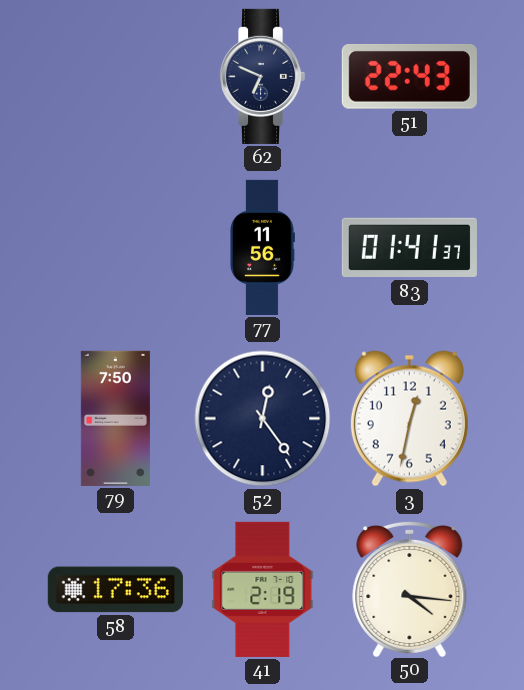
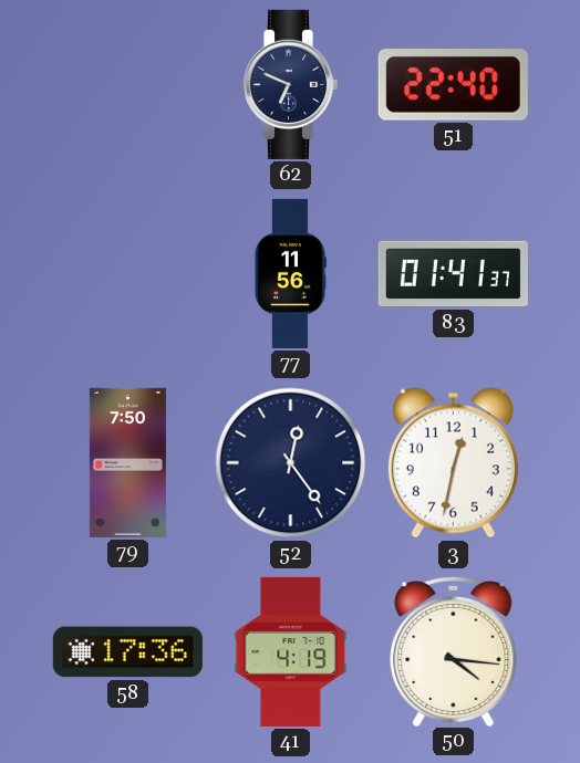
51: 22:43 -> 22:40 (453, 85)
41: 2:19 -> 4:19 (291, 651)
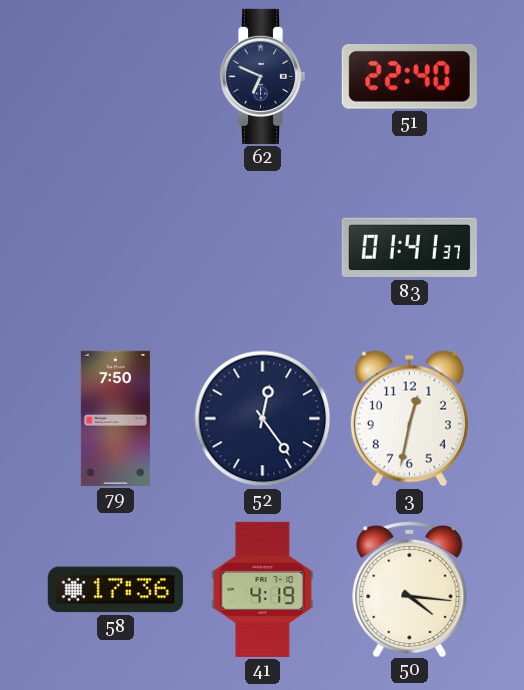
77: 11:56 -> none (291, 273)
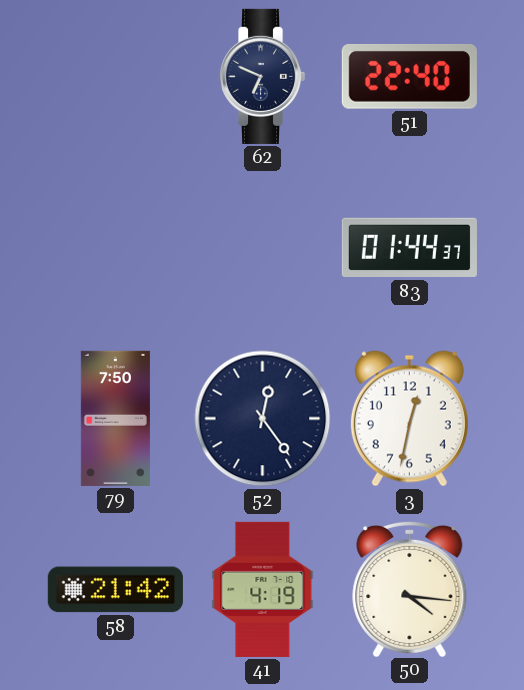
83: 01:41 -> 01:44 (409, 248)
58: 17:36 -> 21:42 (115, 590)
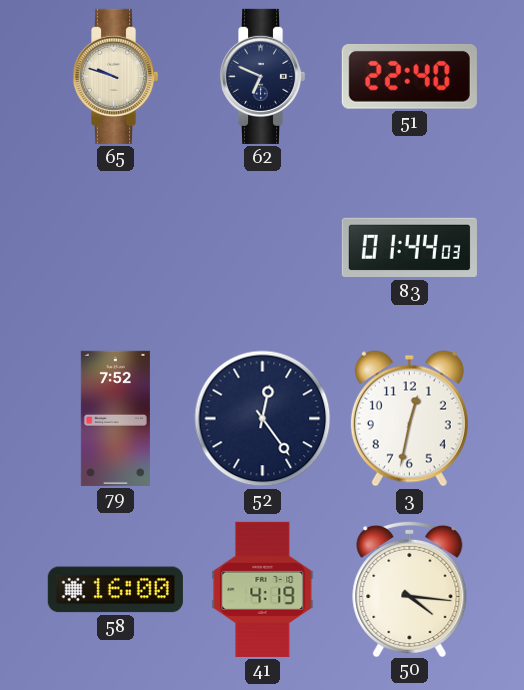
65: none -> 9:48 (115, 76)
83: 01:44:37 -> 01:44:03 (409, 248)
79: 7:50 -> 7:52 (115, 418)
58: 21:42 -> 16:00 (115, 590)
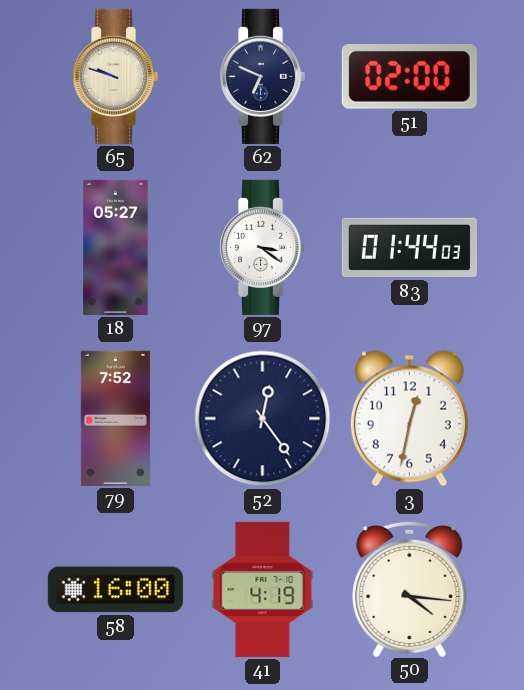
51: 22:40 -> 02:00 (409, 77)
18: none -> 05:27 (116, 247)
97: none -> 3:21 (262, 247)
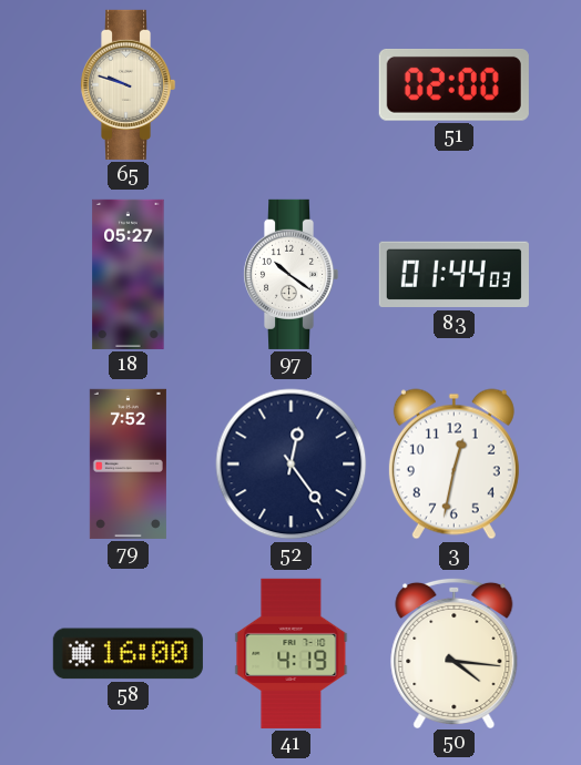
62: 6:49 -> none (262, 76)
97: 3:21 -> 10:21 (290, 274)
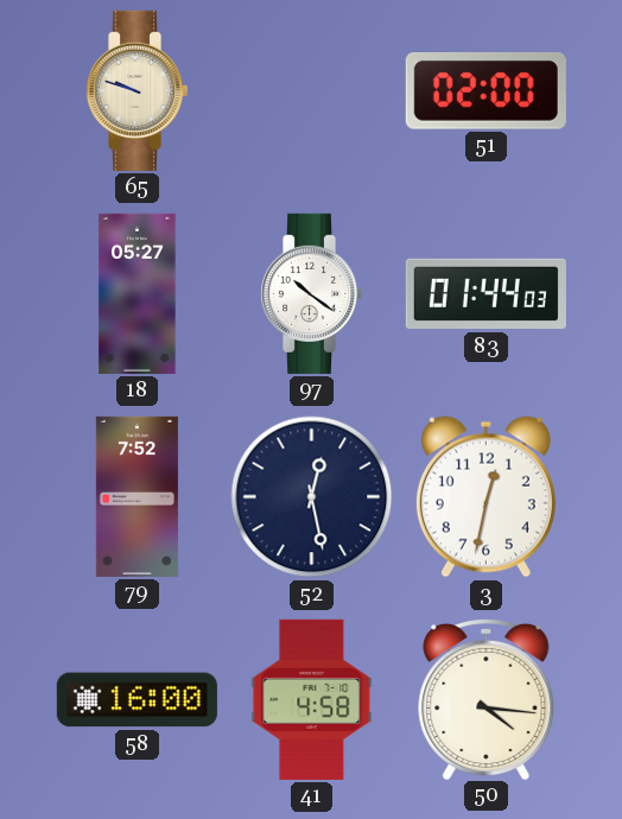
52: 12:24 -> 12:28 (312, 497)
41: 4:19 -> 4:58 (312, 699)
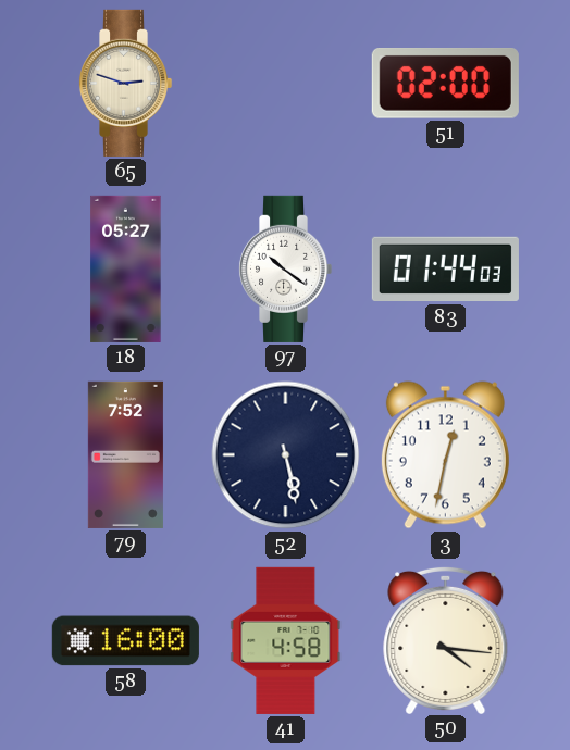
65: 9:48 -> 2:48 (125, 83)
52: 12:28 -> 5:28 (286, 455)
